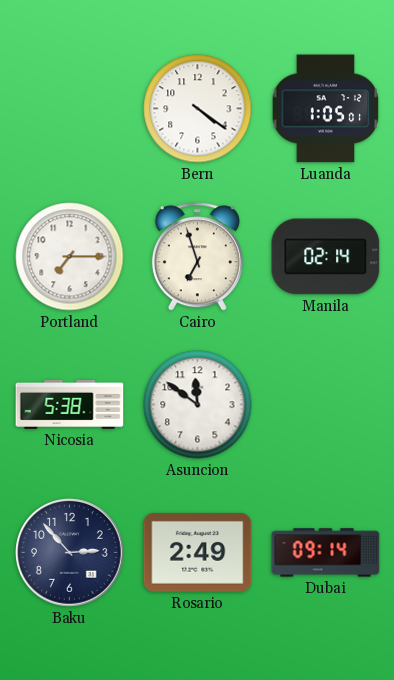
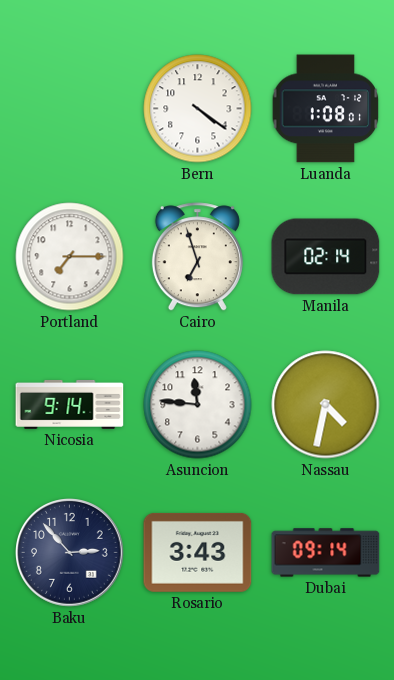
Luanda: 1:05 -> 1:08 (326, 109)
Nicosia: 5:38 -> 9:14 (70, 404)
Asuncion: 11:51 -> 11:46 (198, 405)
Nassau: none -> 4:32 (326, 405)
Rosario: 2:49 -> 3:43 (198, 552)
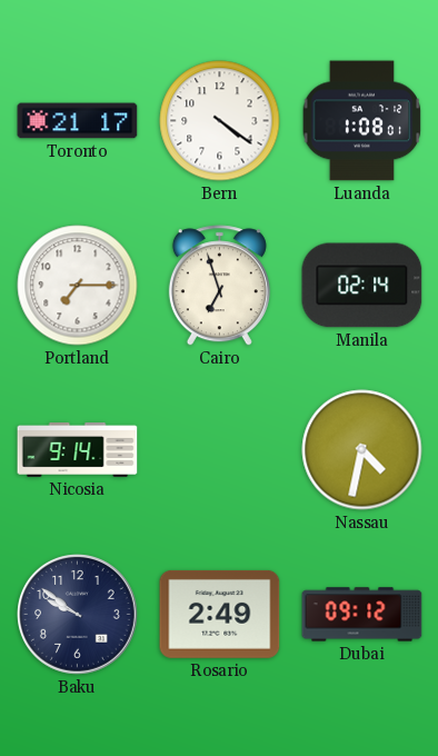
Toronto: none -> 21:17 (78, 121)
Asuncion: 11:46 -> none (198, 405)
Baku: 2:53 -> 9:51 (78, 615)
Rosario: 3:43 -> 2:49 (220, 614)
Dubai: 09:14 -> 09:12 (362, 615)
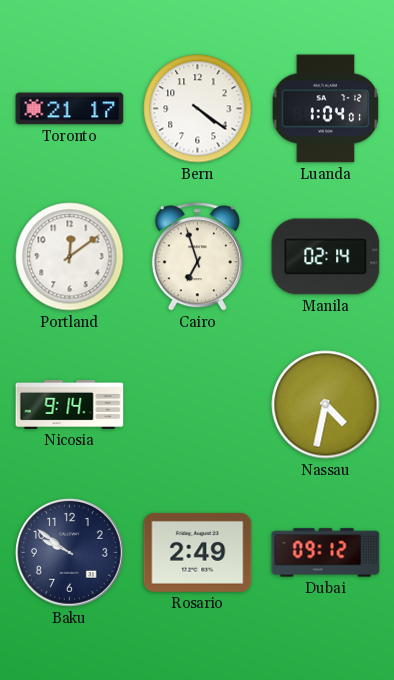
Luanda: 1:08 -> 1:04 (326, 109)
Portland: 7:15 -> 12:09 (70, 257)
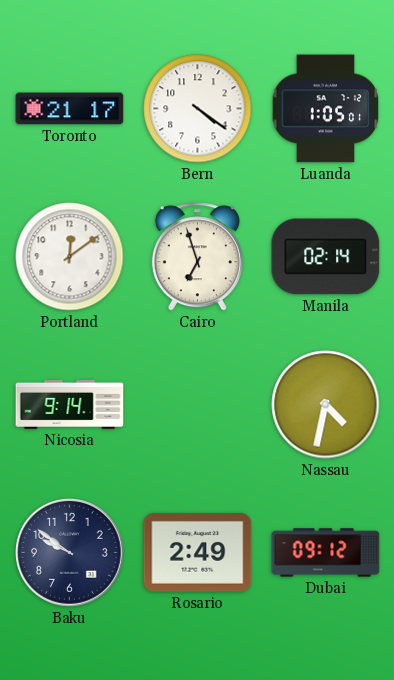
Luanda: 1:04 -> 1:05 (326, 109)
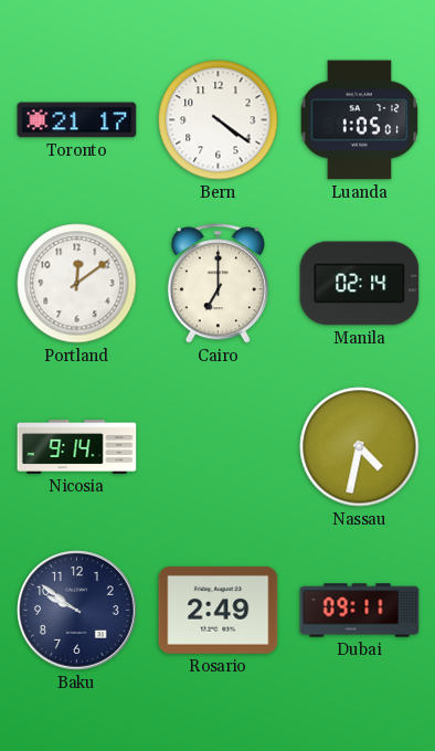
Cairo: 6:57 -> 7:00 (217, 284)
Dubai: 09:12 -> 09:11 (360, 611)
